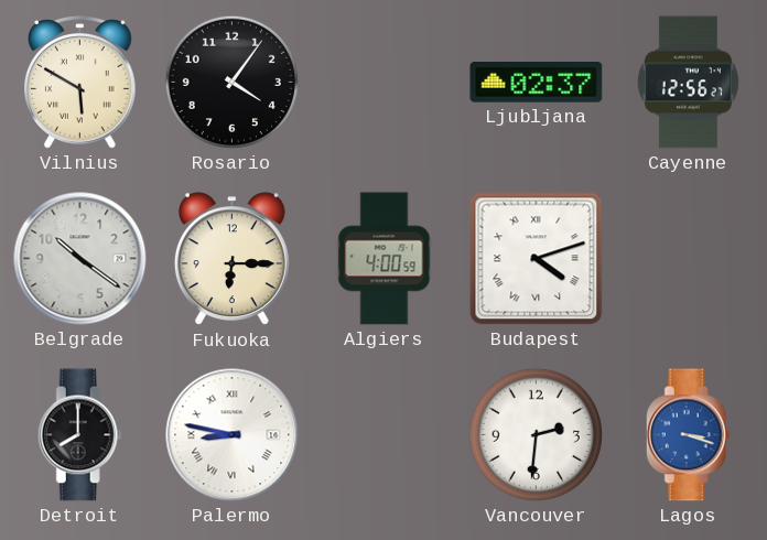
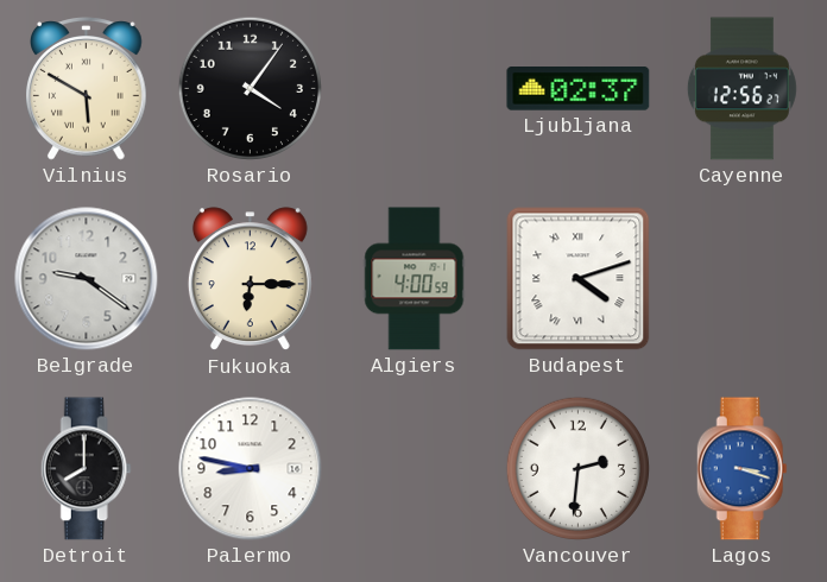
Belgrade: 10:21 -> 9:21 (87, 279)
Palermo numerals: Roman -> Arabic (251, 469)
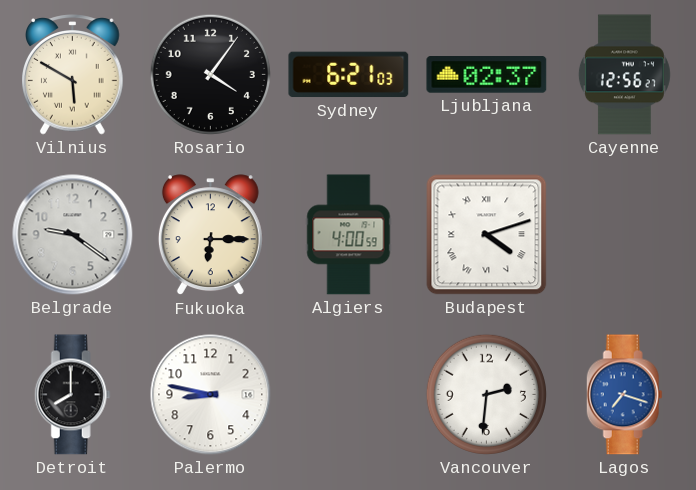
Sydney: none -> 6:21 (349, 75)
Lagos: 3:18 -> 7:18 (624, 395)
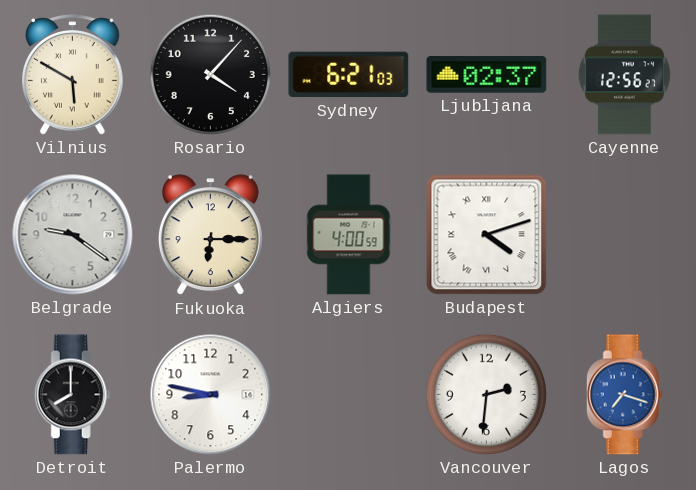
Rosario: 4:06 -> 4:07 (210, 74)
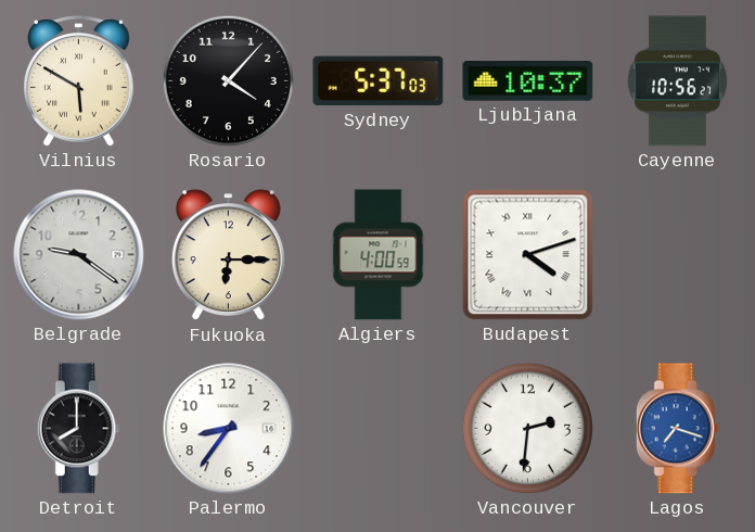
Sydney: 6:21 -> 5:37 (379, 81)
Ljubljana: 02:37 -> 10:37 (528, 81)
Cayenne: 12:56 -> 10:56 (677, 81)
Palermo: 8:47 -> 8:36 (229, 429)
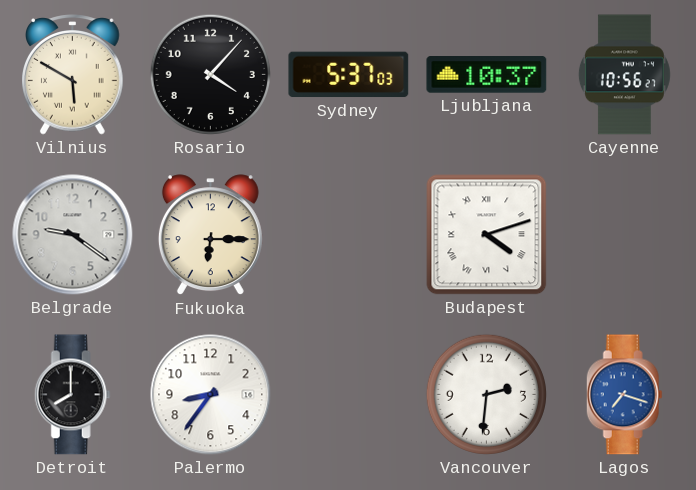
Algiers: 4:00 -> none (379, 255)
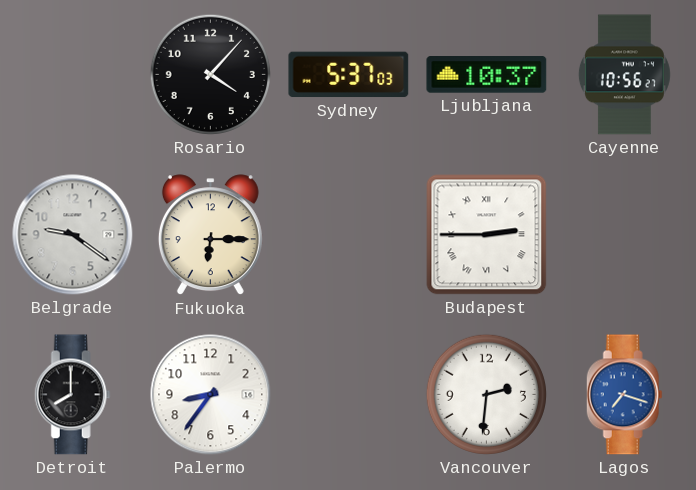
Vilnius: 5:50 -> none (73, 75)
Budapest: 4:12 -> 2:45 (487, 235)
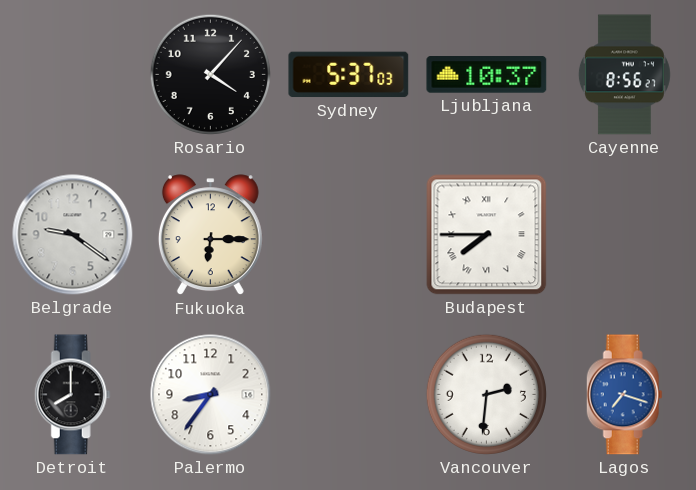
Cayenne: 10:56 -> 8:56 (624, 75)
Budapest: 2:45 -> 7:45 (487, 235)
